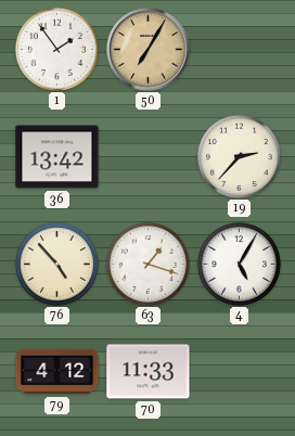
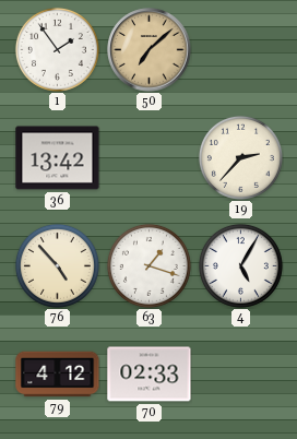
50: 7:05 -> 7:08 (150, 50)
70: 11:33 -> 02:33 (150, 375)
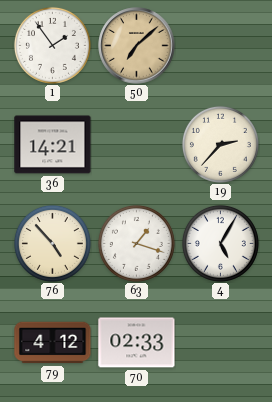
36: 13:42 -> 14:21 (53, 145)
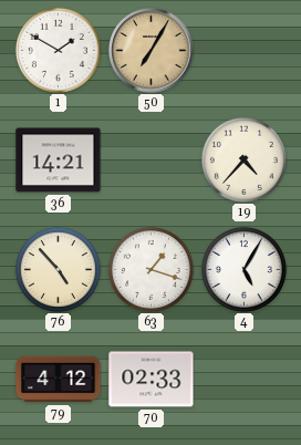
1: 1:54 -> 1:50 (58, 50)
50: 7:08 -> 7:05 (152, 51)
19: 2:37 -> 4:37 (243, 159)
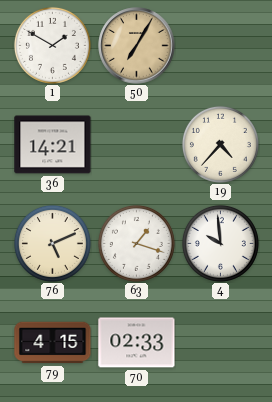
76: 4:53 -> 5:11 (52, 243)
4: 5:05 -> 9:59 (220, 243)
79: 4:12 -> 4:15 (53, 343)
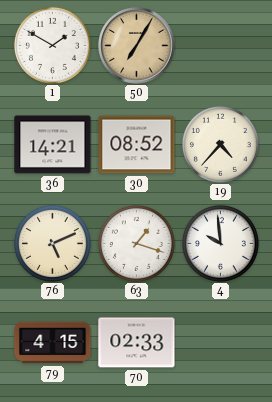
30: none -> 08:52 (137, 145)
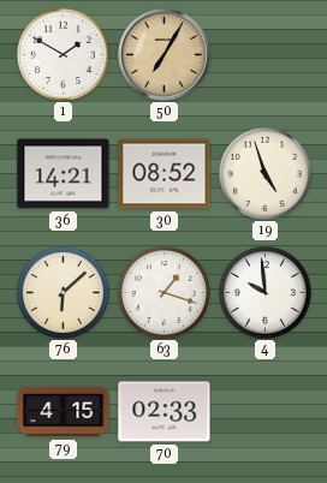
19: 4:37 -> 4:57 (264, 173)
76: 5:11 -> 6:08 (63, 292)
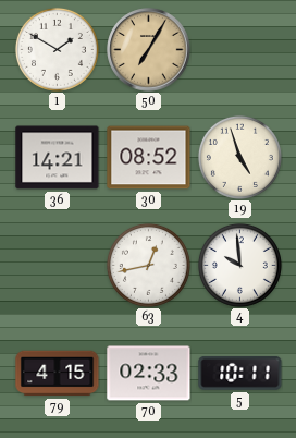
76: 6:08 -> none (63, 292)
63: 1:18 -> 12:43 (148, 265)
5: none -> 10:11 (240, 373)
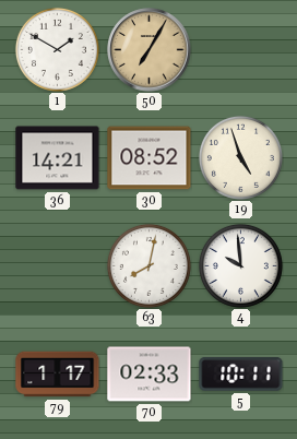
63: 12:43 -> 8:02 (148, 265)
79: 4:15 -> 1:17 (58, 375)
